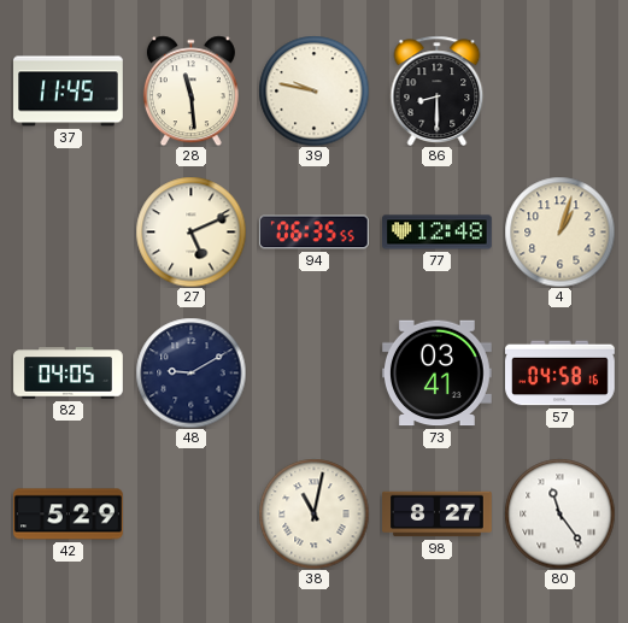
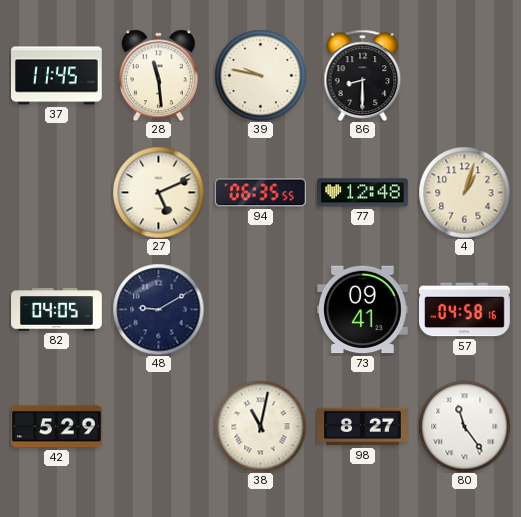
73: 03:41 -> 09:41 (363, 310)
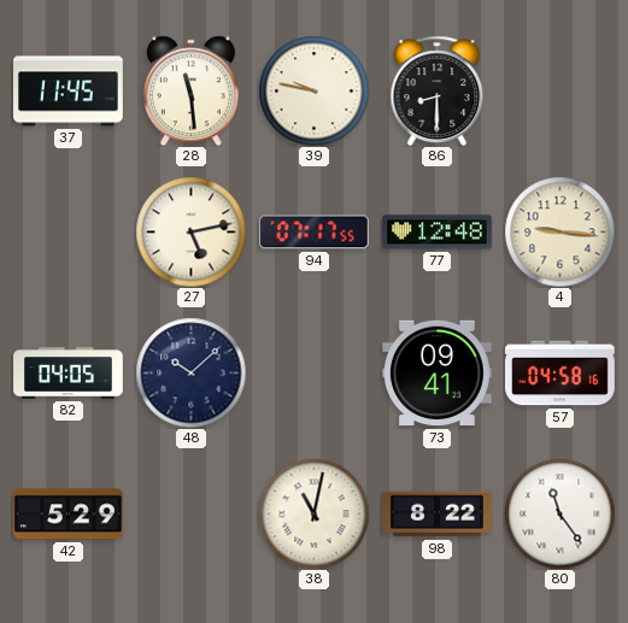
27: 5:11 -> 5:13 (190, 231)
94: 06:35 -> 07:17 (315, 233)
4: 1:03 -> 9:16 (559, 231)
48: 9:10 -> 10:08 (190, 372)
98: 8:27 -> 8:22 (438, 515)
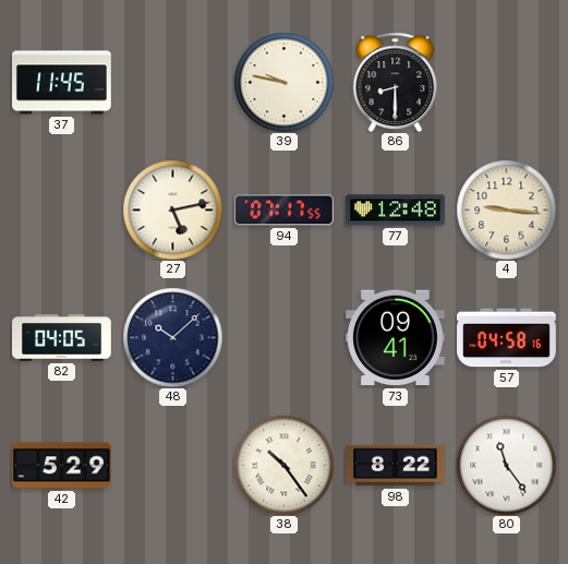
28: 11:29 -> none (190, 90)
38: 11:02 -> 10:24 (283, 465)
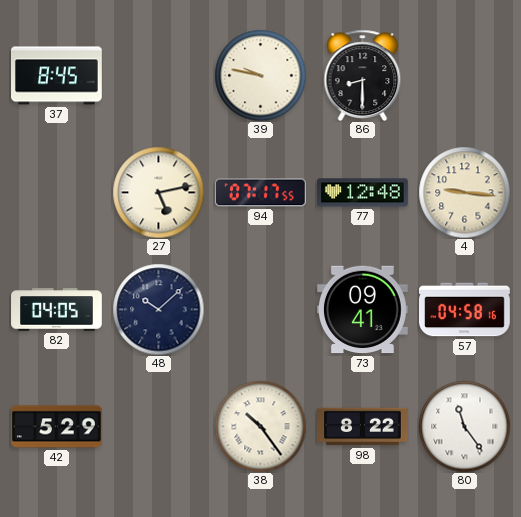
37: 11:45 -> 8:45 (57, 76)
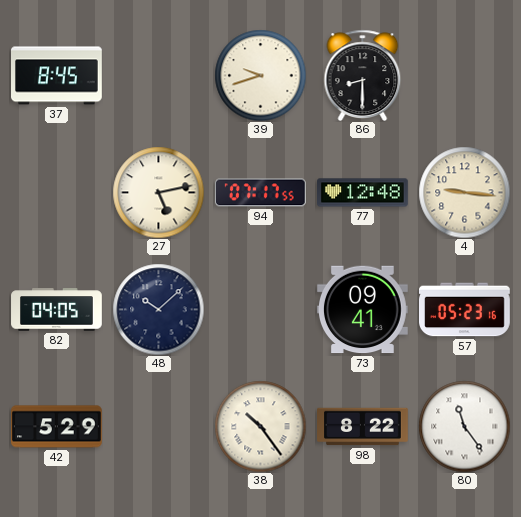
39: 9:47 -> 9:42 (260, 75)
57: 04:58 -> 05:23 (465, 310)
